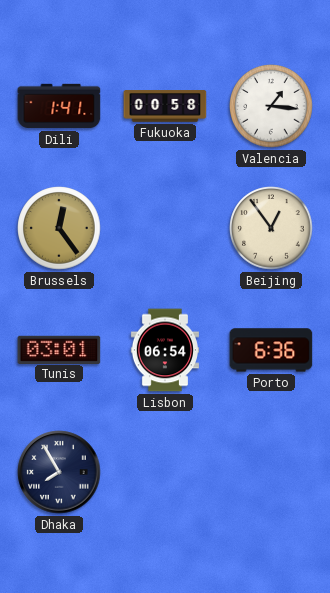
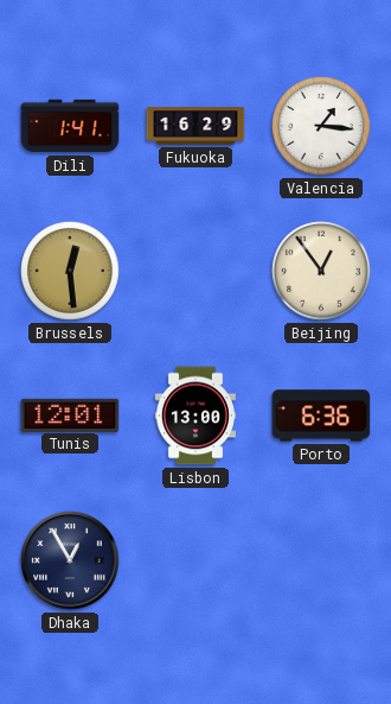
Fukuoka: 00:58 -> 16:29 (195, 126)
Brussels: 12:24 -> 12:29 (70, 271)
Tunis: 03:01 -> 12:01 (70, 414)
Lisbon: 06:54 -> 13:00 (195, 416)
Dhaka: 7:55 -> 12:55 (70, 560)
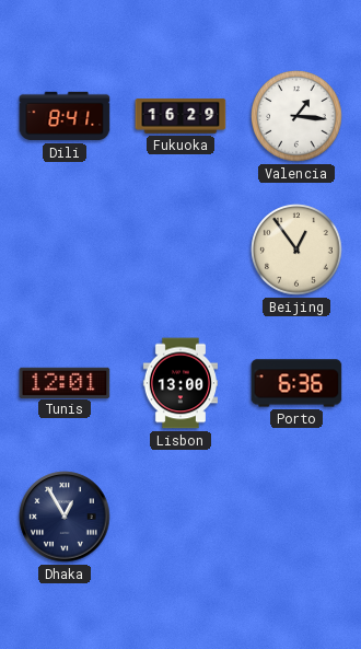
Dili: 1:41 -> 8:41 (65, 116)
Brussels: 12:29 -> none (70, 271)
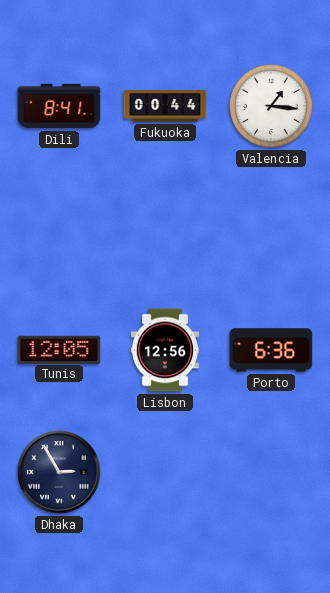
Fukuoka: 16:29 -> 00:44 (165, 106)
Beijing: 12:54 -> none (296, 250)
Tunis: 12:01 -> 12:05 (59, 349)
Lisbon: 13:00 -> 12:56 (165, 350)
Dhaka: 12:55 -> 2:55 (59, 472)
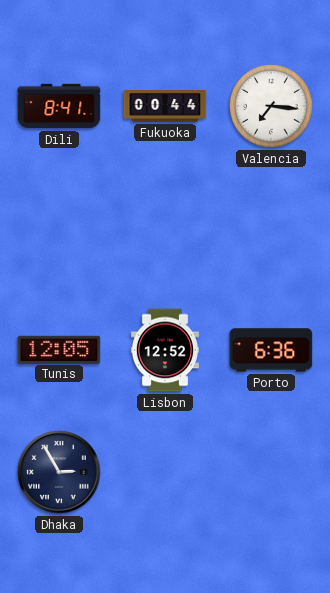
Valencia: 1:16 -> 7:16 (271, 106)
Lisbon: 12:56 -> 12:52 (165, 350)
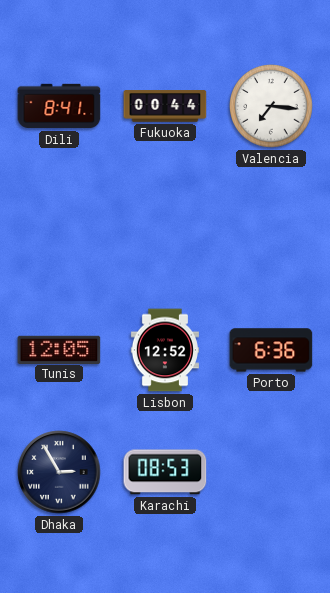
Karachi: none -> 08:53 (165, 472)
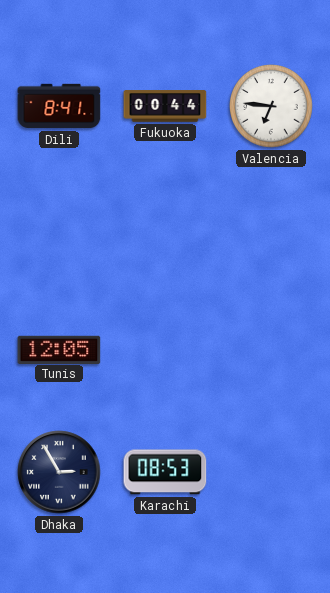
Valencia: 7:16 -> 6:46 (271, 106)
Lisbon: 12:52 -> none (165, 350)
Porto: 6:36 -> none (271, 350)
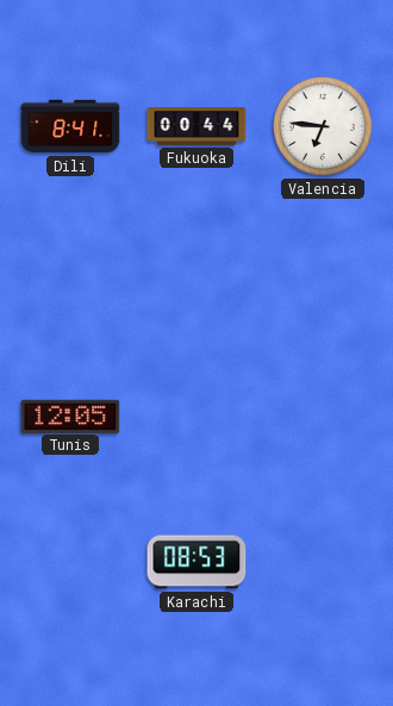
Dhaka: 2:55 -> none (59, 472)
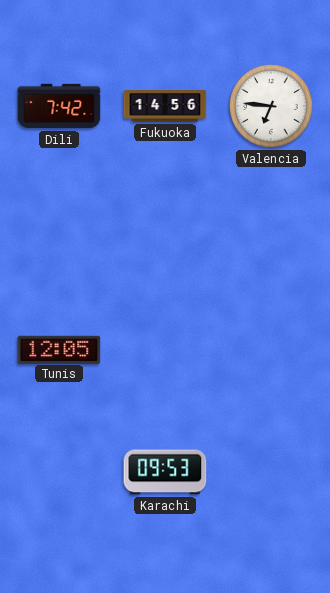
Dili: 8:41 -> 7:42 (59, 106)
Fukuoka: 00:44 -> 14:56 (165, 106)
Karachi: 08:53 -> 09:53 (165, 472)
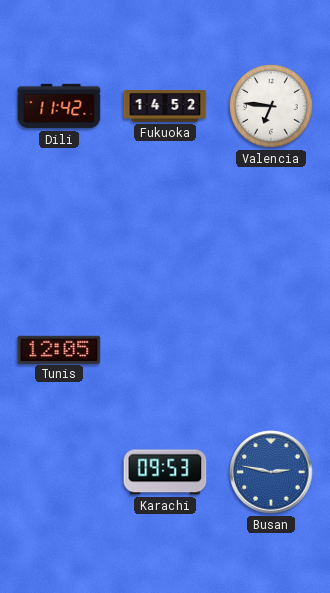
Dili: 7:42 -> 11:42 (59, 106)
Fukuoka: 14:56 -> 14:52 (165, 106)
Busan: none -> 2:47 (271, 472)
